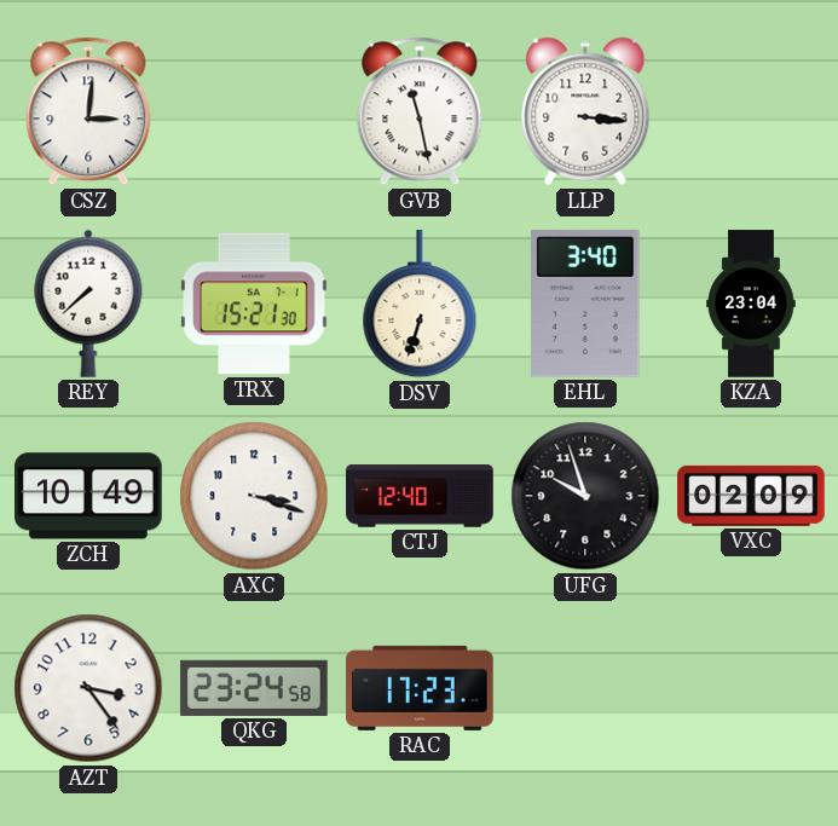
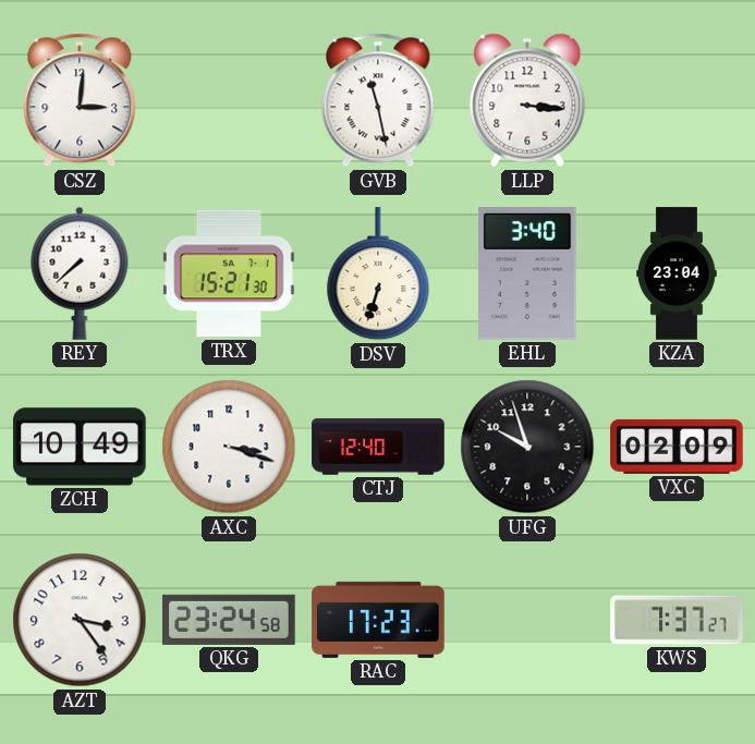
KWS: none -> 7:37 (677, 620)
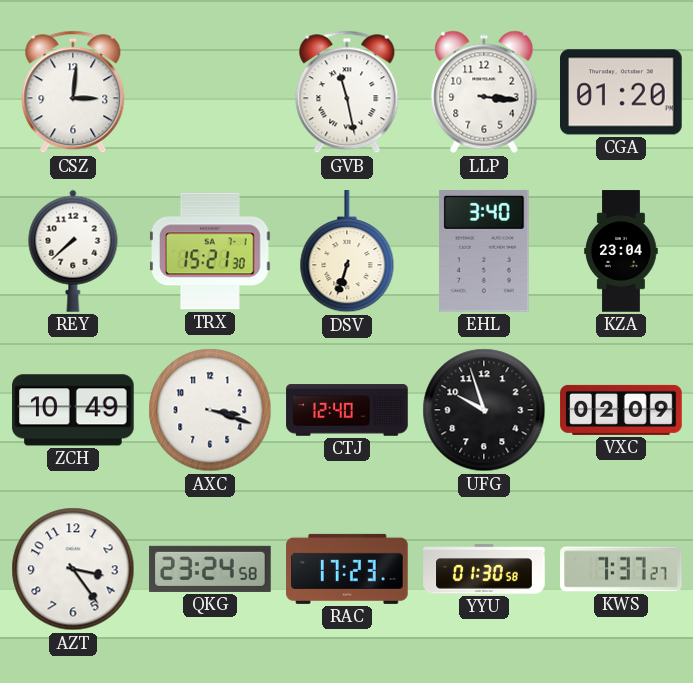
CGA: none -> 01:20 (622, 92)
YYU: none -> 01:30 (484, 569)
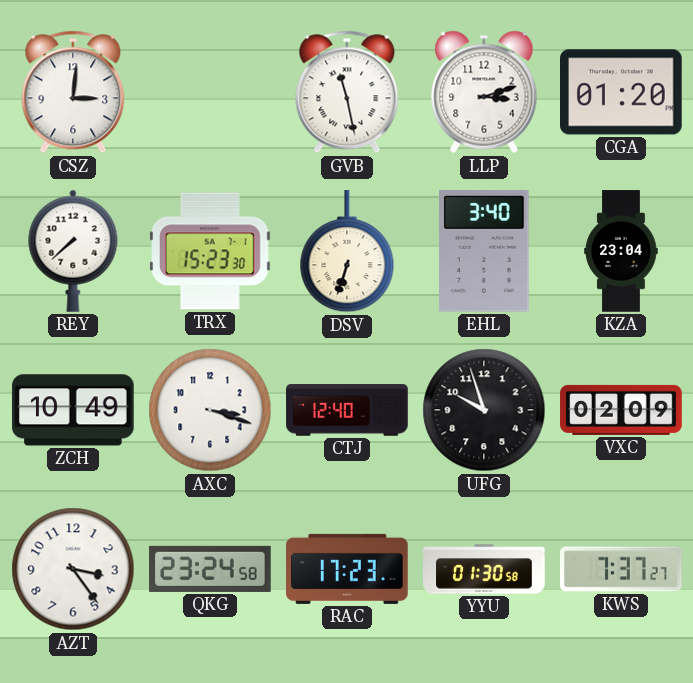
LLP: 3:16 -> 3:12 (484, 92)
TRX: 15:21 -> 15:23 (211, 251)
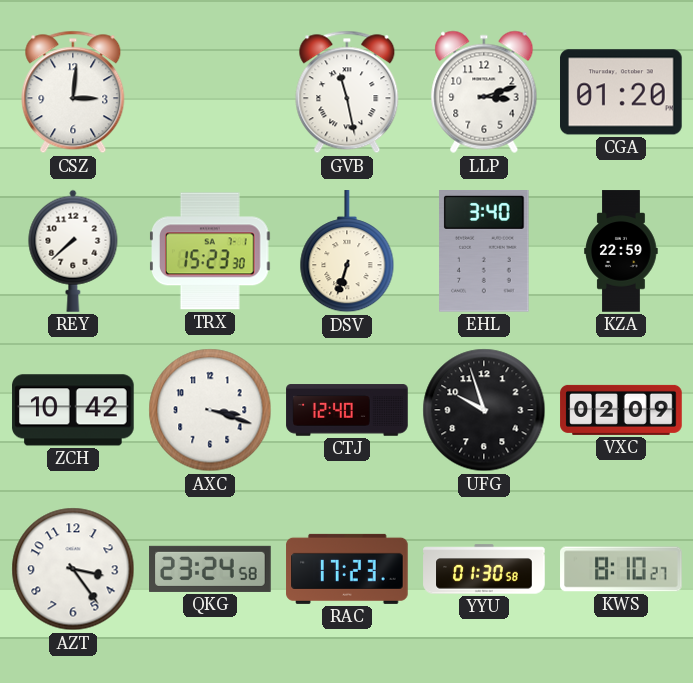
KZA: 23:04 -> 22:59 (621, 251)
ZCH: 10:49 -> 10:42 (73, 410)
KWS: 7:37 -> 8:10 (621, 569)
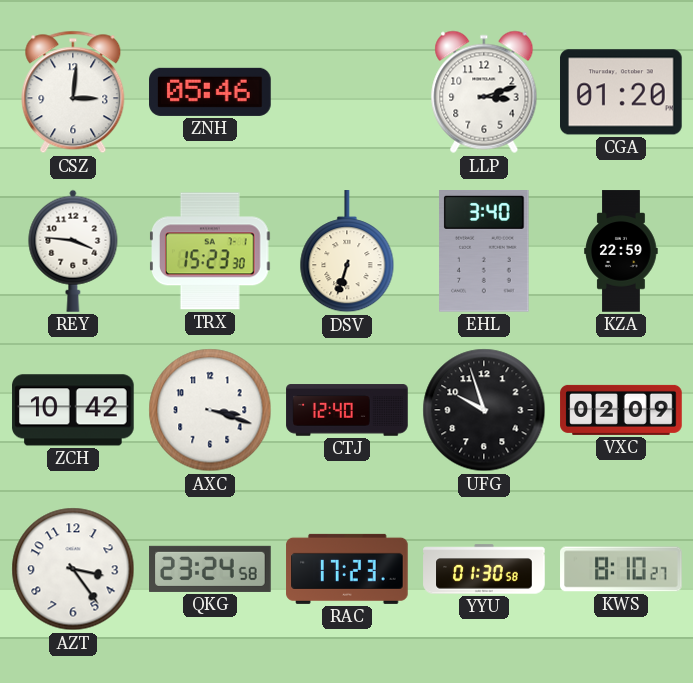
ZNH: none -> 05:46 (210, 92)
GVB: 11:28 -> none (347, 92)
REY: 7:38 -> 3:46 (73, 251)
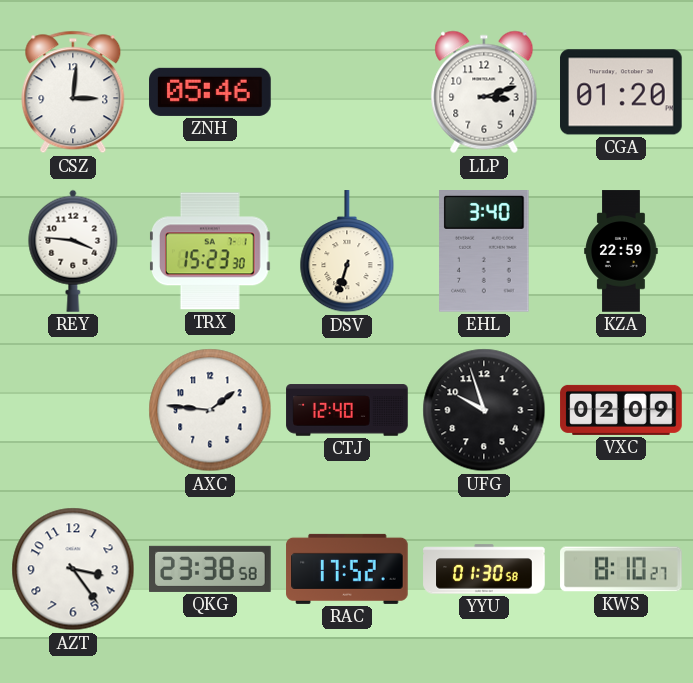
ZCH: 10:42 -> none (73, 410)
AXC: 3:18 -> 1:46 (210, 410)
QKG: 23:24 -> 23:38 (210, 569)
RAC: 17:23 -> 17:52 (347, 569)
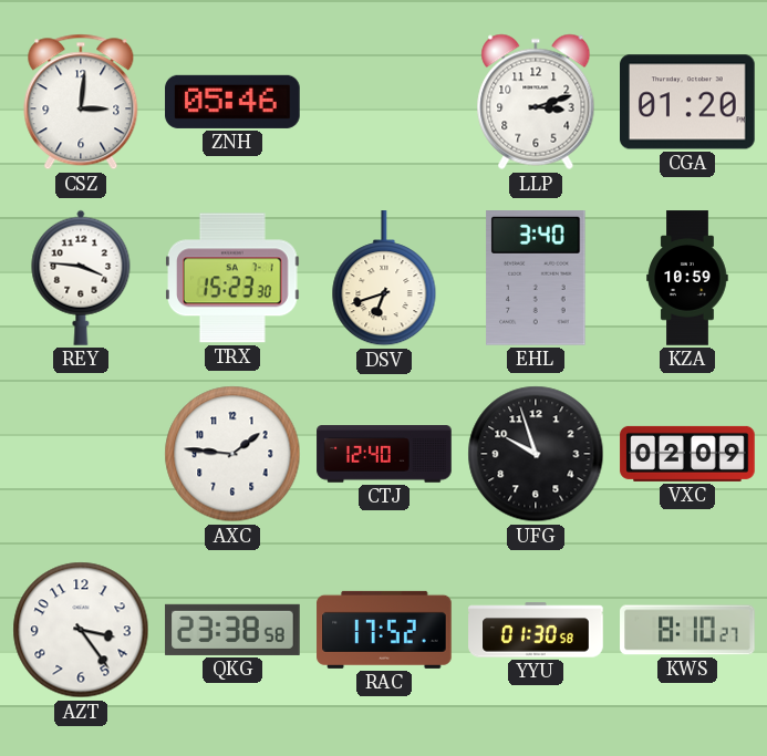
DSV: 6:33 -> 6:42 (384, 279)
KZA: 22:59 -> 10:59 (687, 278)
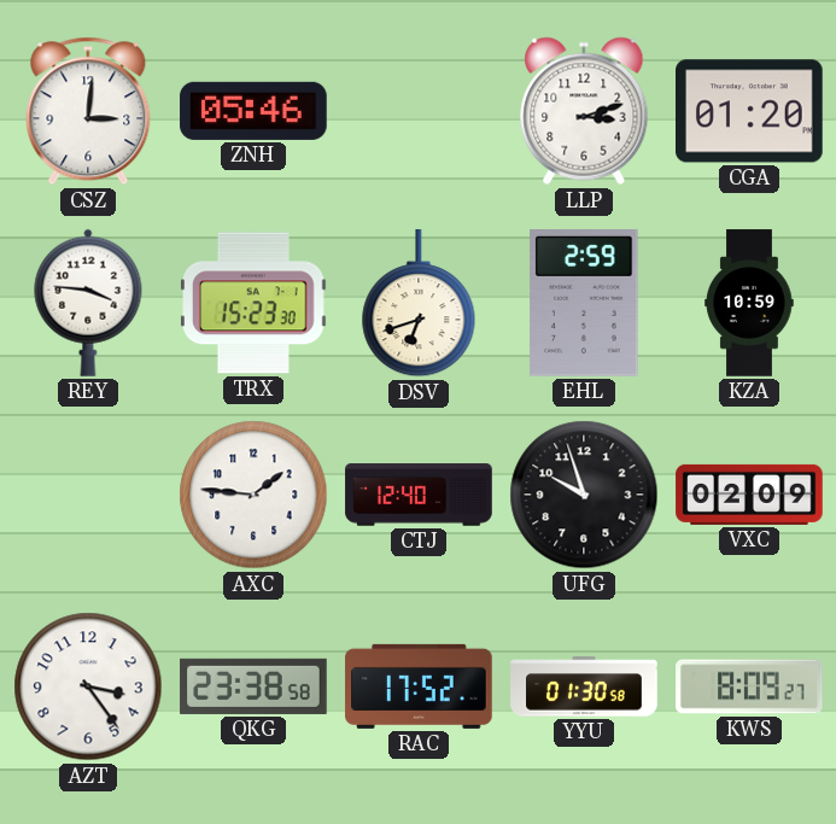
EHL: 3:40 -> 2:59 (584, 304)
KWS: 8:10 -> 8:09 (749, 686)
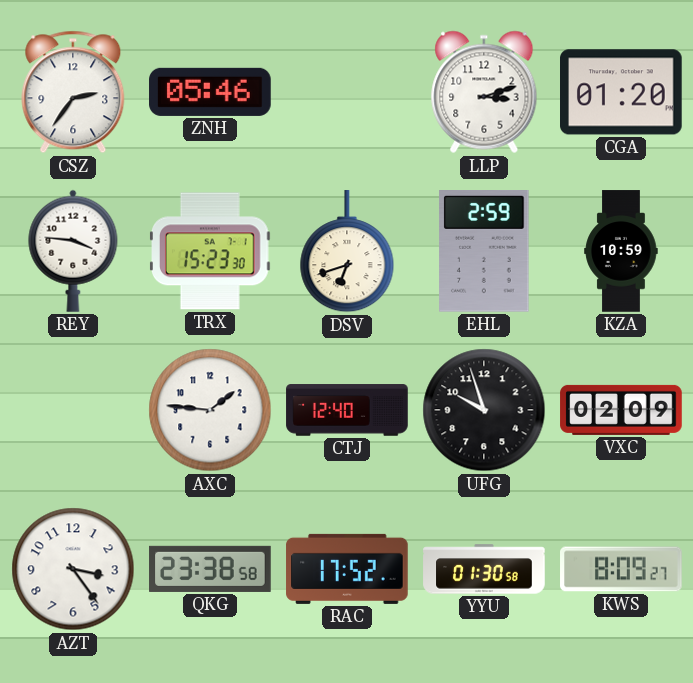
CSZ: 3:01 -> 2:36 (73, 92)
